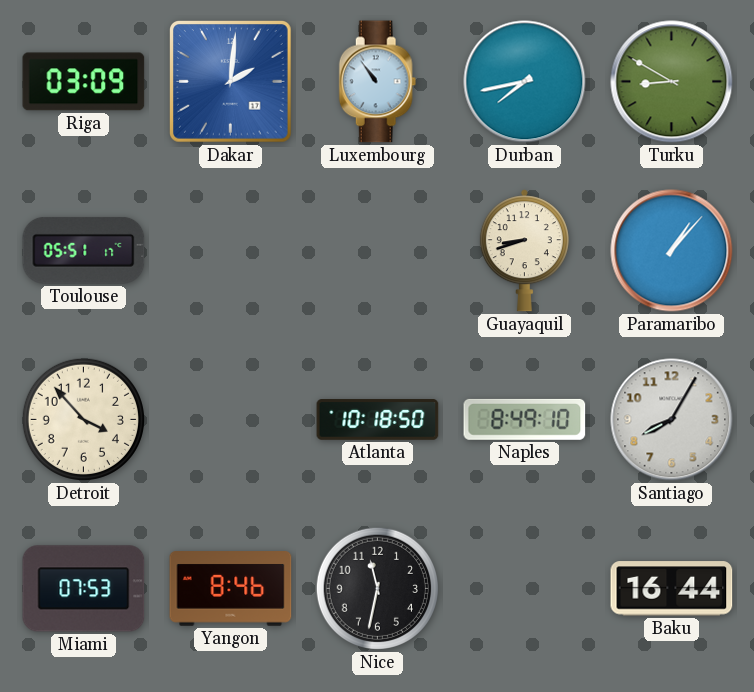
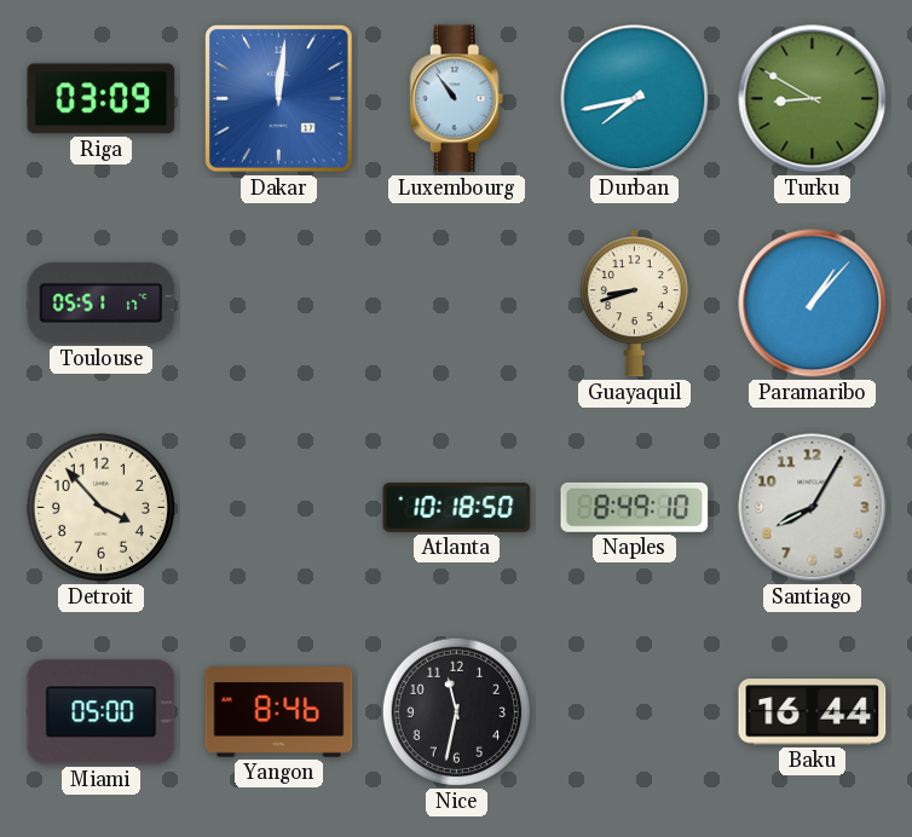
Dakar: 2:01 -> 12:01 (279, 99)
Miami: 07:53 -> 05:00 (102, 712)
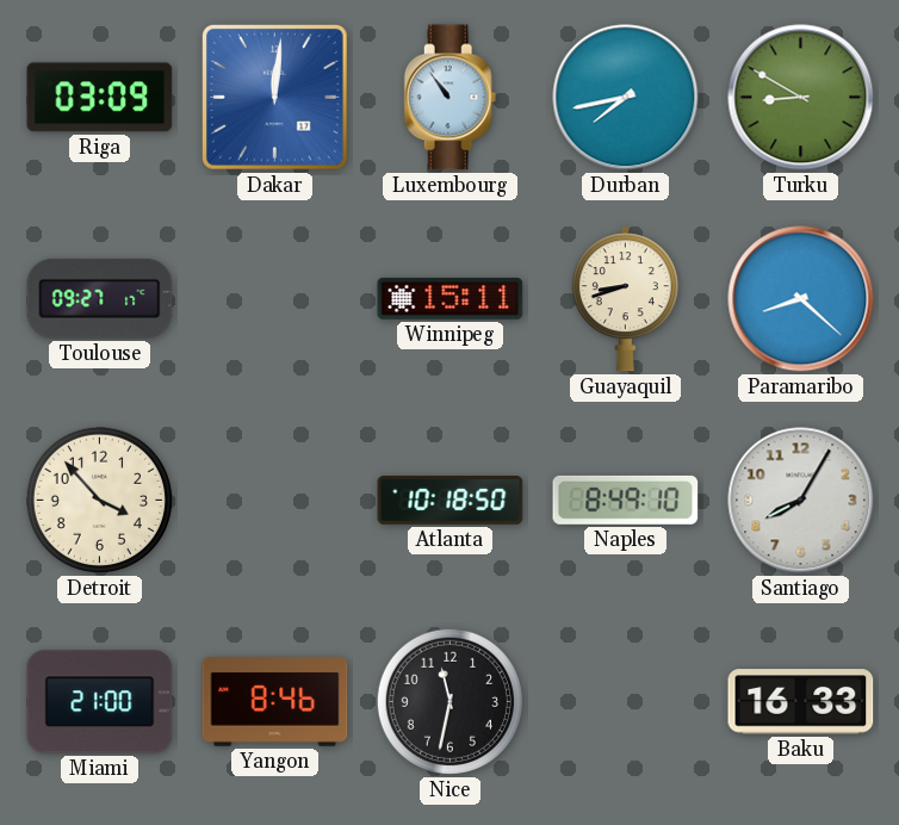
Toulouse: 05:51 -> 09:27 (100, 298)
Winnipeg: none -> 15:11 (451, 298)
Paramaribo: 1:07 -> 8:22 (801, 299)
Miami: 05:00 -> 21:00 (100, 702)
Baku: 16:44 -> 16:33 (801, 702)
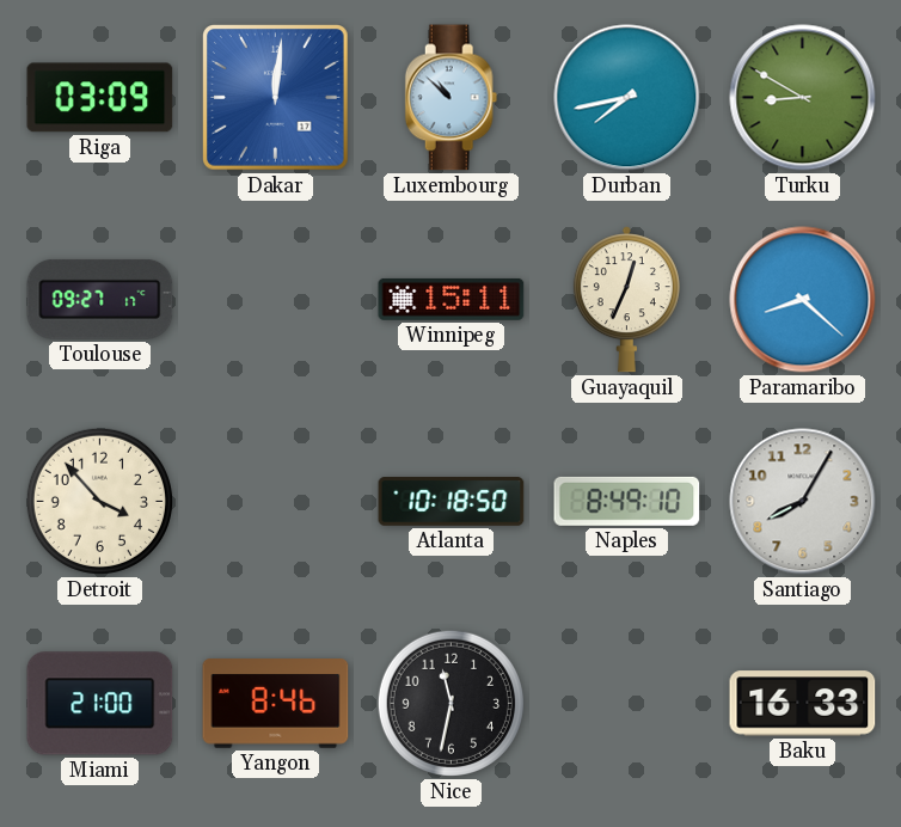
Luxembourg: 10:54 -> 10:52 (452, 98)
Guayaquil: 8:42 -> 12:34 (626, 300)
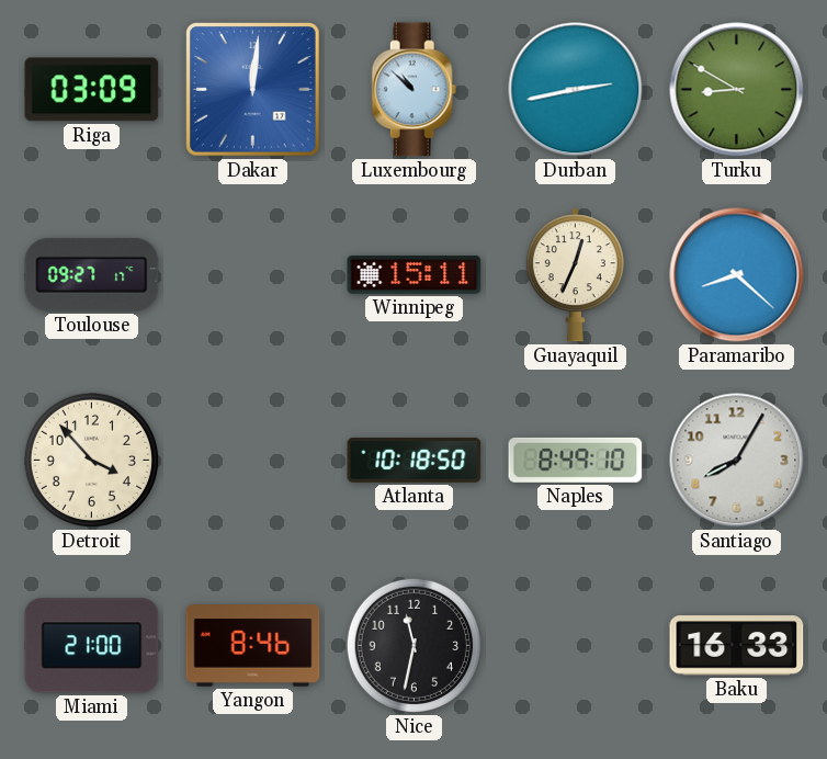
Durban: 7:43 -> 2:43 (576, 90)
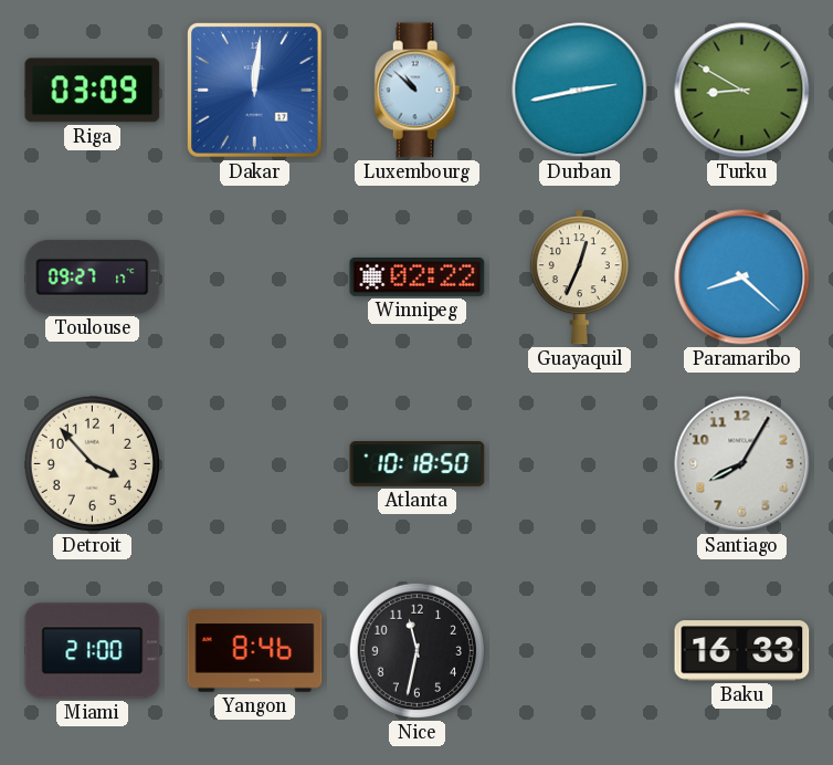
Winnipeg: 15:11 -> 02:22 (418, 276)
Naples: 8:49 -> none (576, 460)
